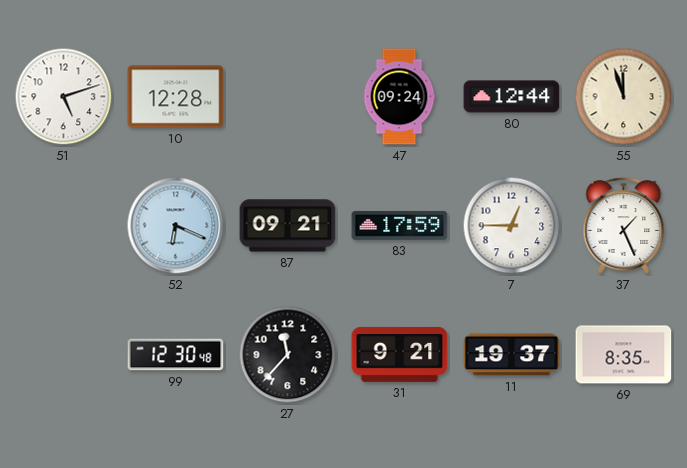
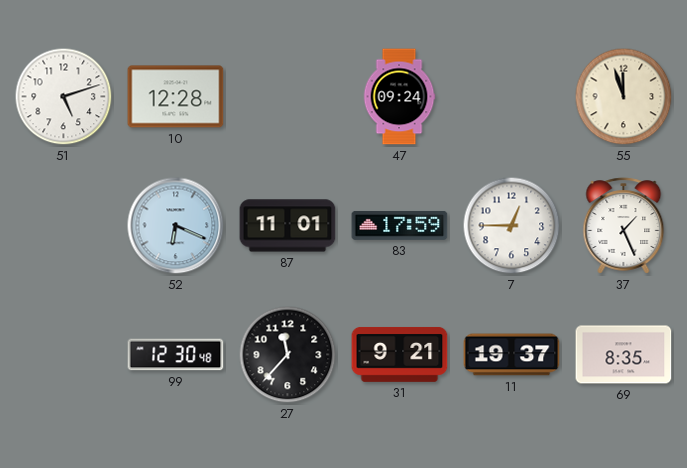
80: 12:44 -> none (512, 97)
87: 09:21 -> 11:01 (288, 226)
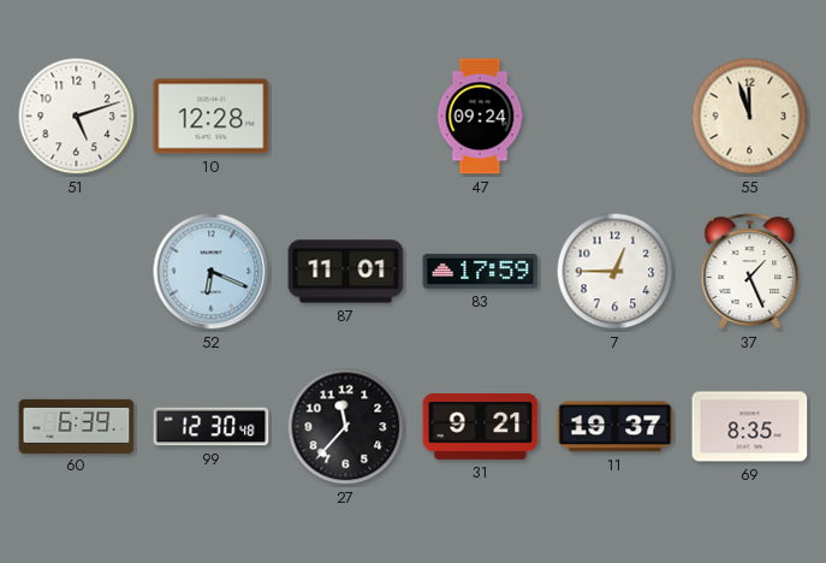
60: none -> 6:39 (77, 426)
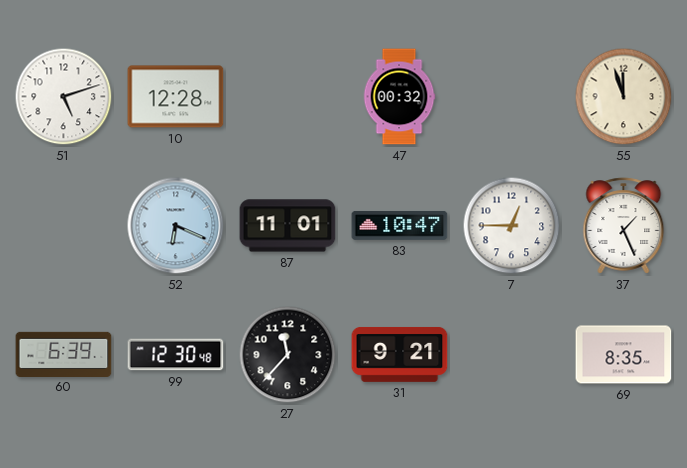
47: 09:24 -> 00:32 (399, 97)
83: 17:59 -> 10:47 (400, 225)
11: 19:37 -> none (616, 427)
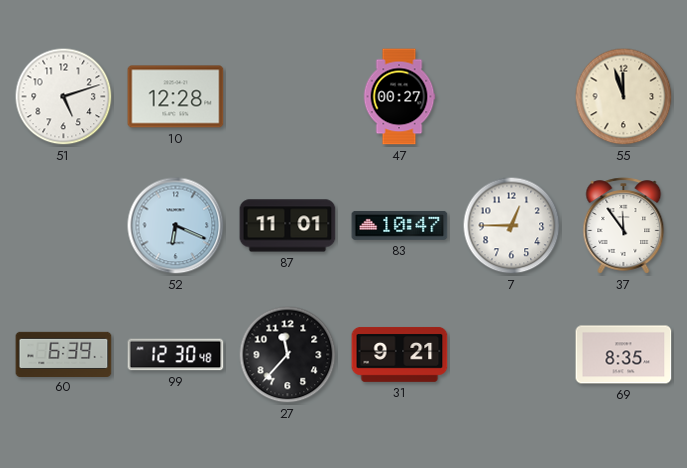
47: 00:32 -> 00:27 (399, 97)
37: 1:26 -> 11:54 (624, 226)
